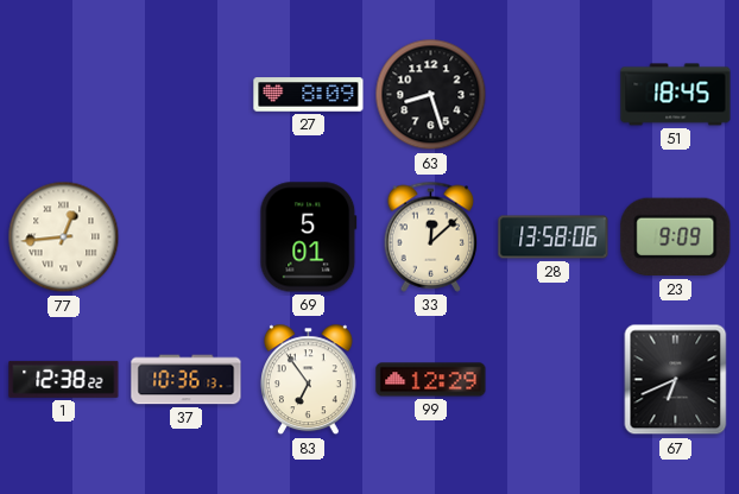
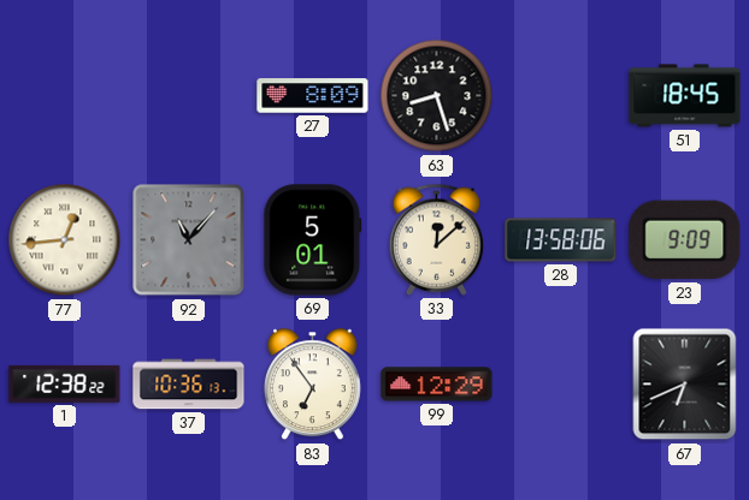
92: none -> 11:07 (189, 240)
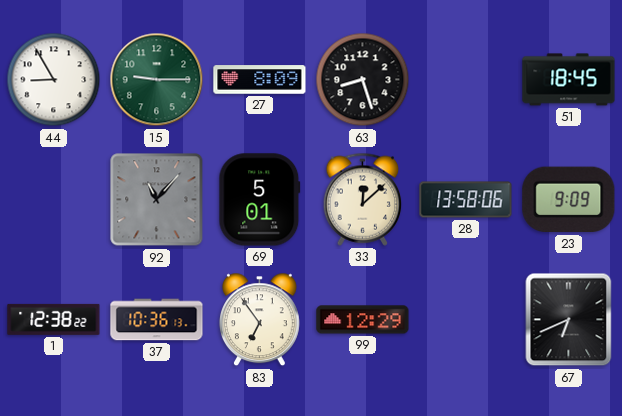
44: none -> 8:55 (54, 80)
15: none -> 9:15 (157, 80)
77: 12:44 -> none (65, 240)
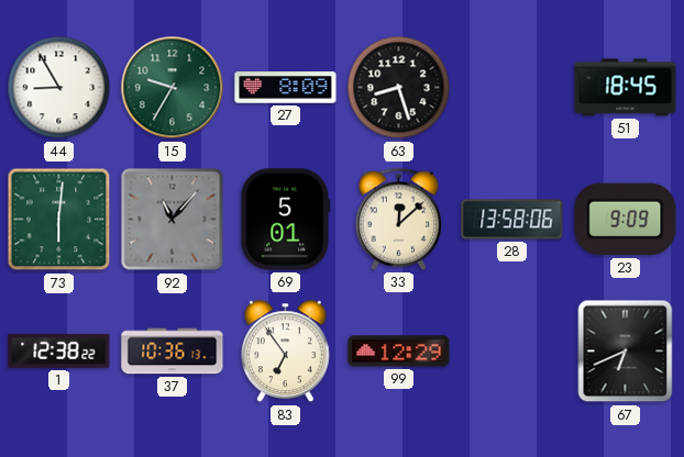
15: 9:15 -> 9:35 (173, 88)
73: none -> 6:01 (59, 220)
